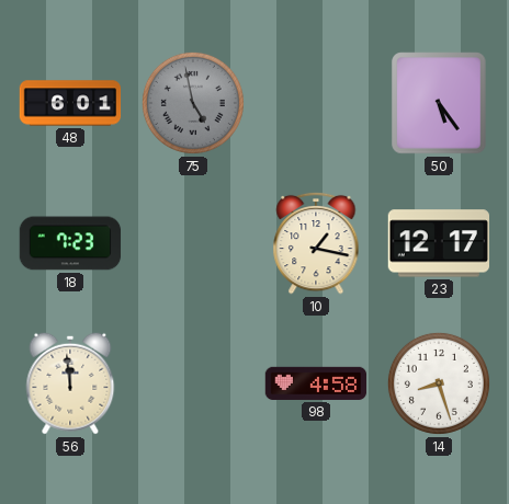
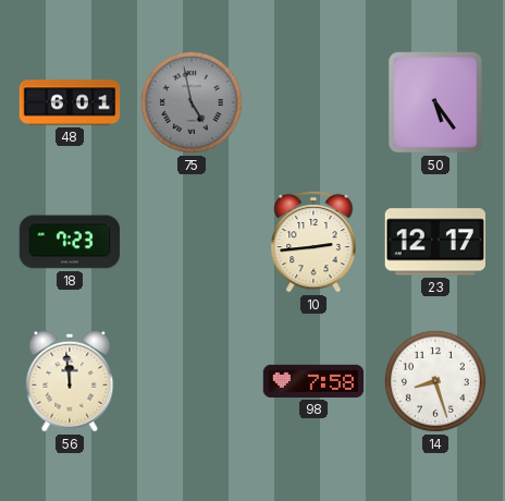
10: 1:17 -> 2:44 (313, 242)
98: 4:58 -> 7:58 (313, 381)
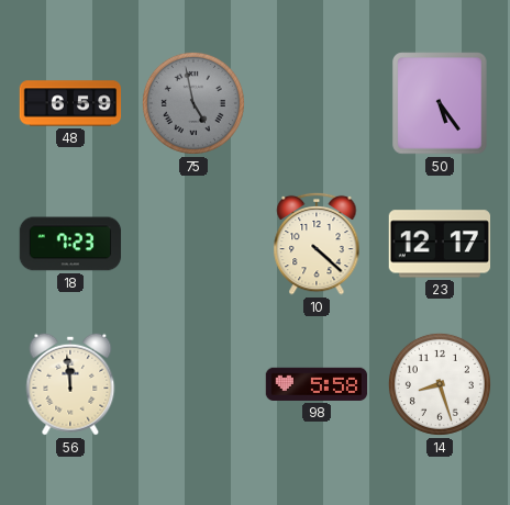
48: 6:01 -> 6:59 (70, 103)
10: 2:44 -> 4:22 (317, 244)
98: 7:58 -> 5:58 (317, 384)
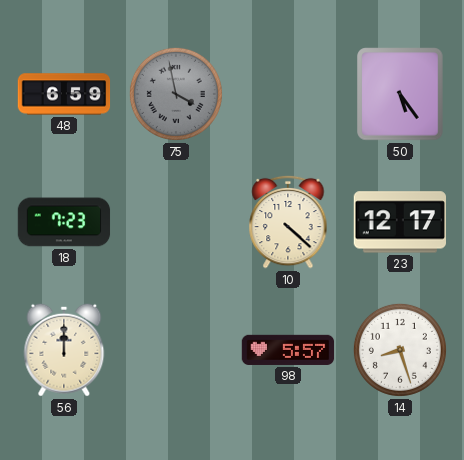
75: 4:58 -> 3:58 (176, 94)
56: 11:59 -> 12:00 (64, 350)
98: 5:58 -> 5:57 (288, 350)
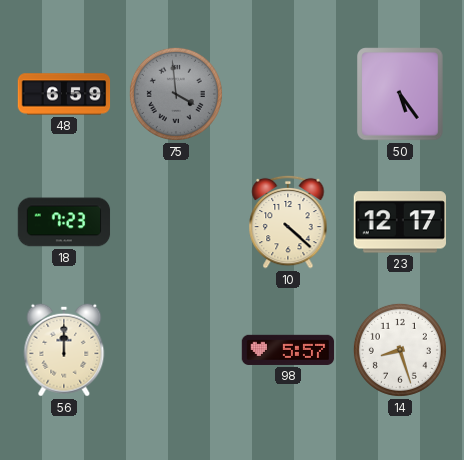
75: 3:58 -> 3:59 (176, 94)
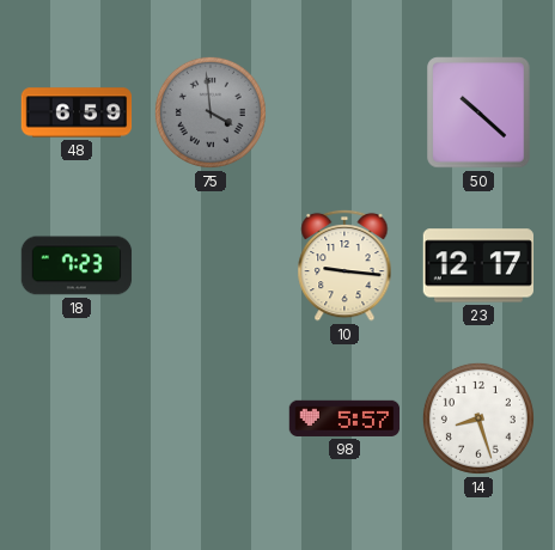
50: 5:24 -> 10:22 (478, 112)
10: 4:22 -> 9:16 (344, 265)
56: 12:00 -> none (64, 350)
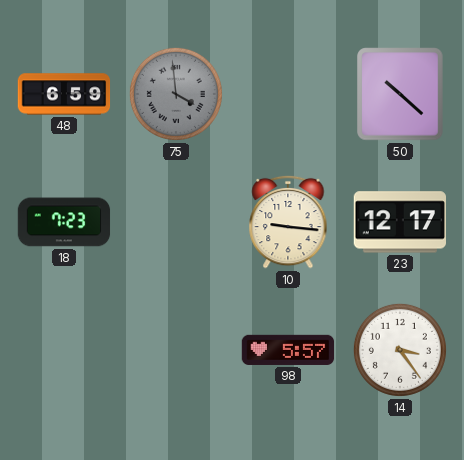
14: 8:27 -> 3:24 (400, 350)
